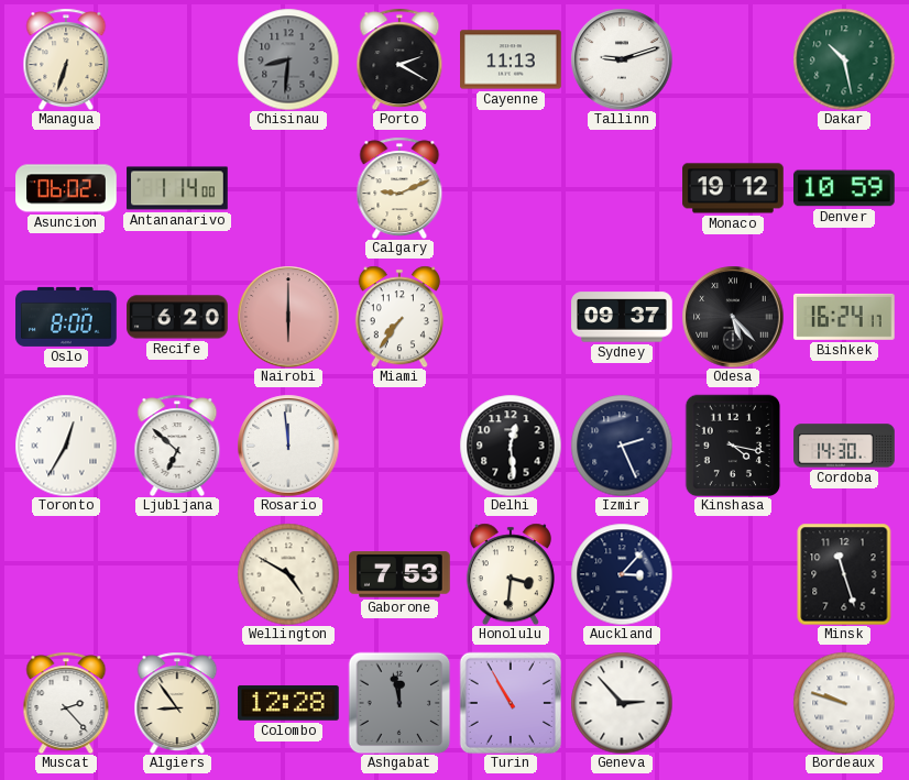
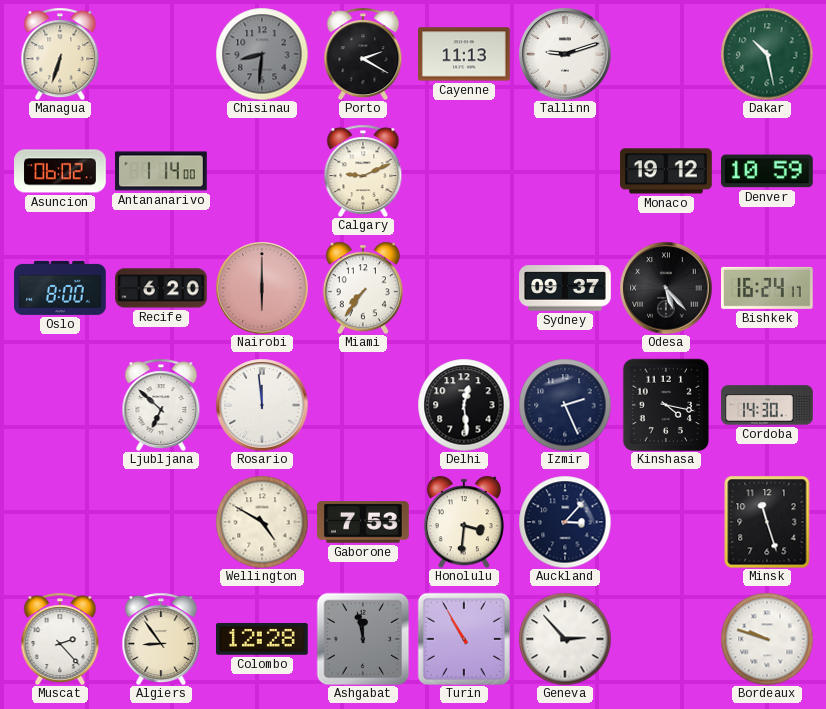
Toronto: 12:35 -> none (66, 446)
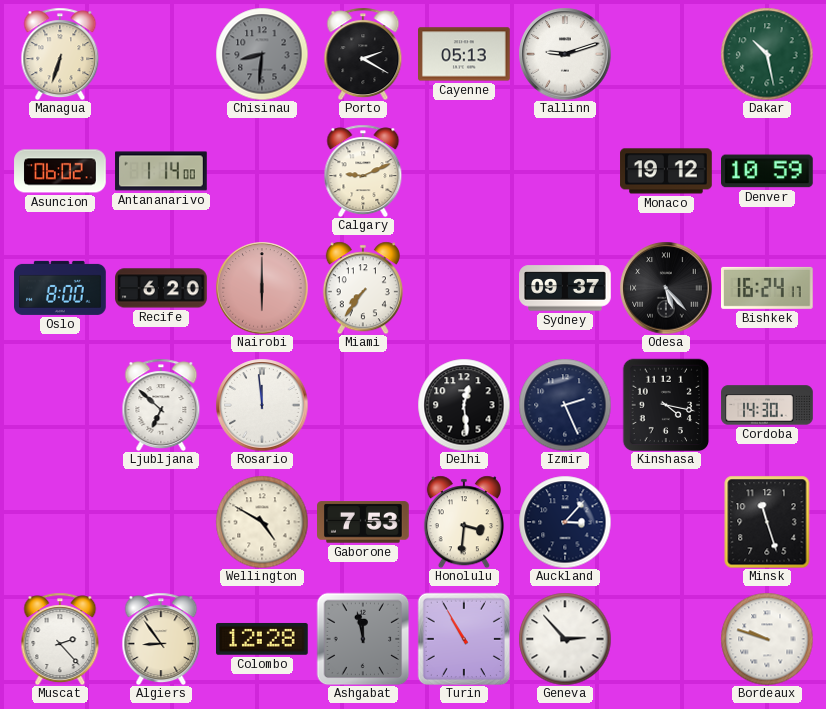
Cayenne: 11:13 -> 05:13 (464, 54)
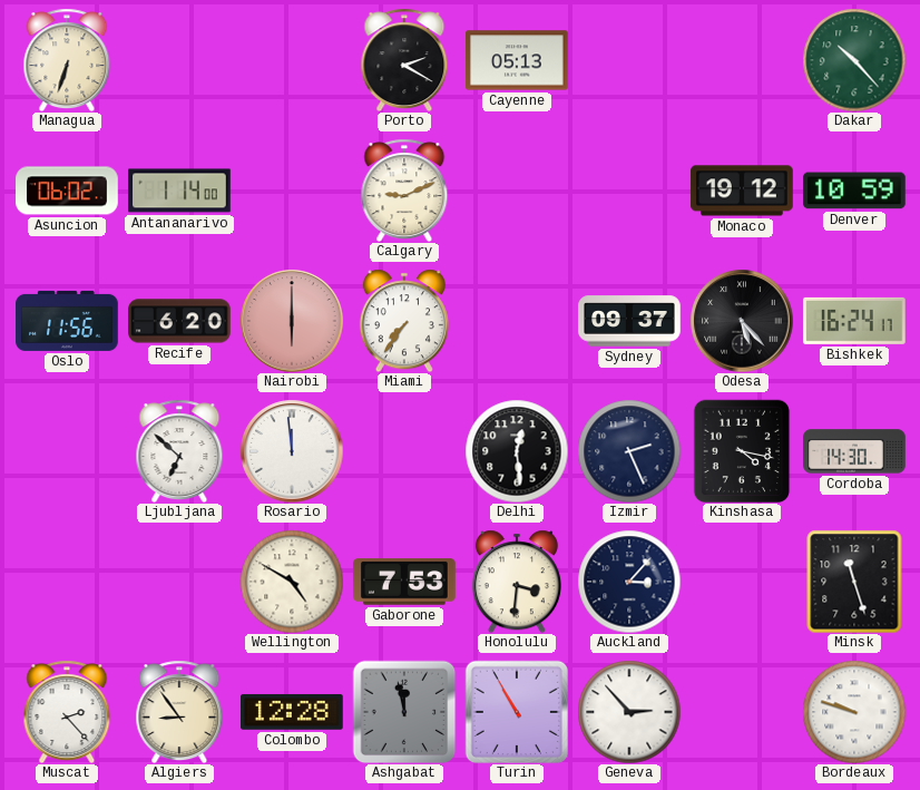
Chisinau: 8:31 -> none (262, 54)
Tallinn: 9:12 -> none (565, 54)
Dakar: 10:28 -> 10:23 (854, 60)
Oslo: 8:00 -> 11:56 (67, 321)
